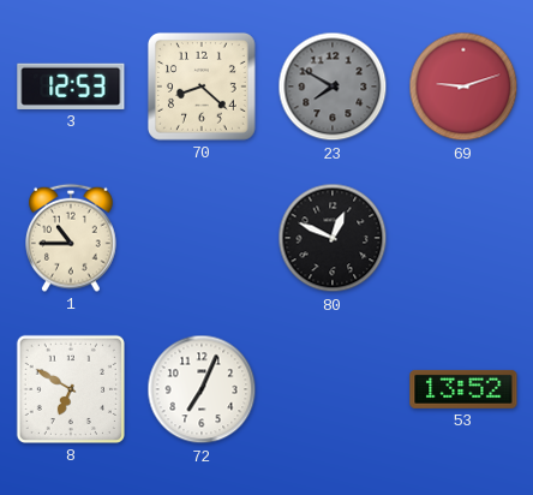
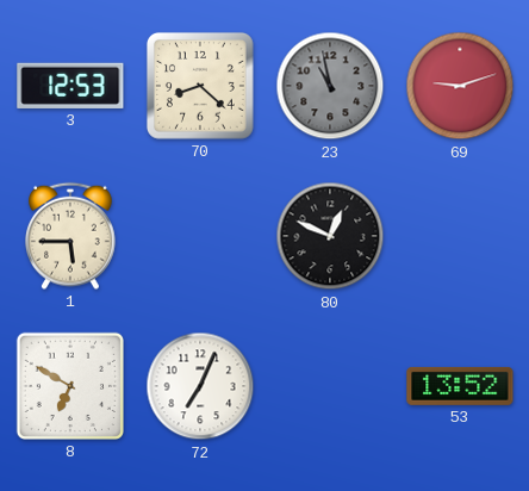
23: 7:50 -> 10:58 (330, 86)
1: 10:45 -> 5:45 (71, 236)
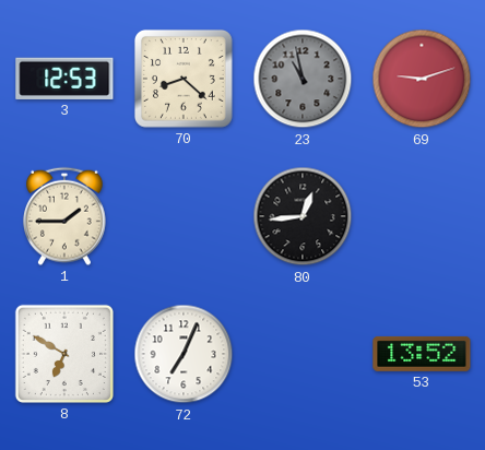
1: 5:45 -> 1:45 (66, 216)
80: 12:49 -> 12:44 (303, 216)
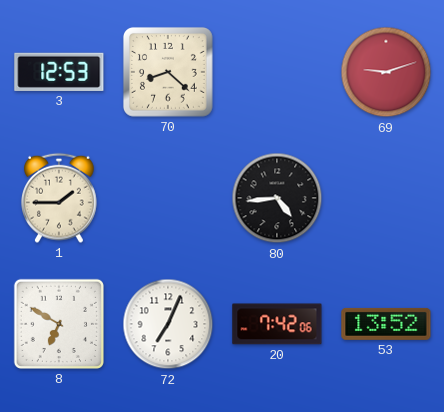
23: 10:58 -> none (303, 79)
80: 12:44 -> 4:44 (277, 198)
20: none -> 7:42 (277, 324)
